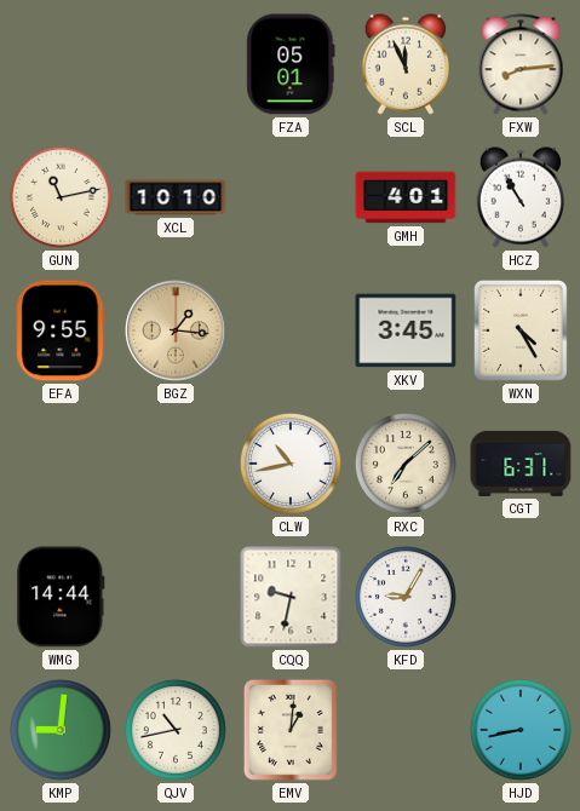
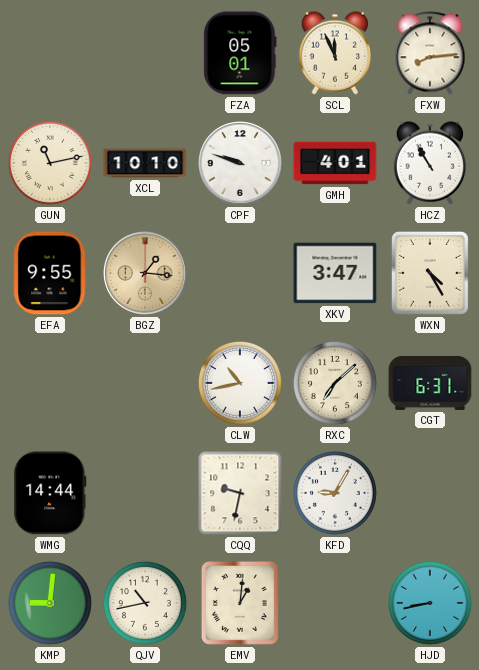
CPF: none -> 9:48 (240, 163)
XKV: 3:45 -> 3:47 (335, 273)
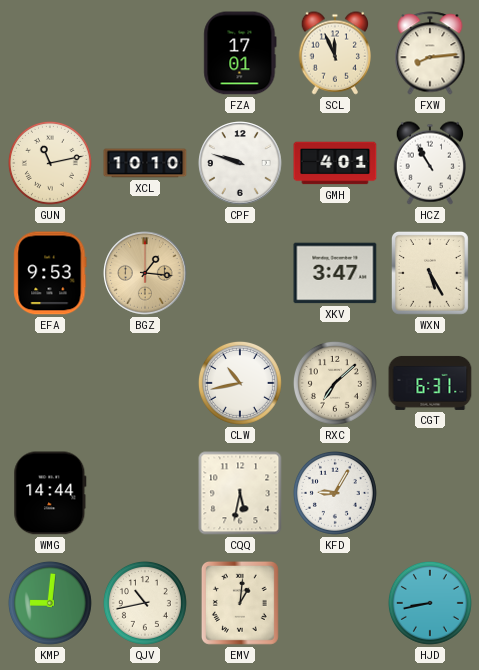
FZA: 05:01 -> 17:01 (240, 53)
EFA: 9:55 -> 9:53 (50, 273)
WXN: 4:25 -> 5:25 (430, 273)
CQQ: 9:32 -> 5:32 (240, 493)
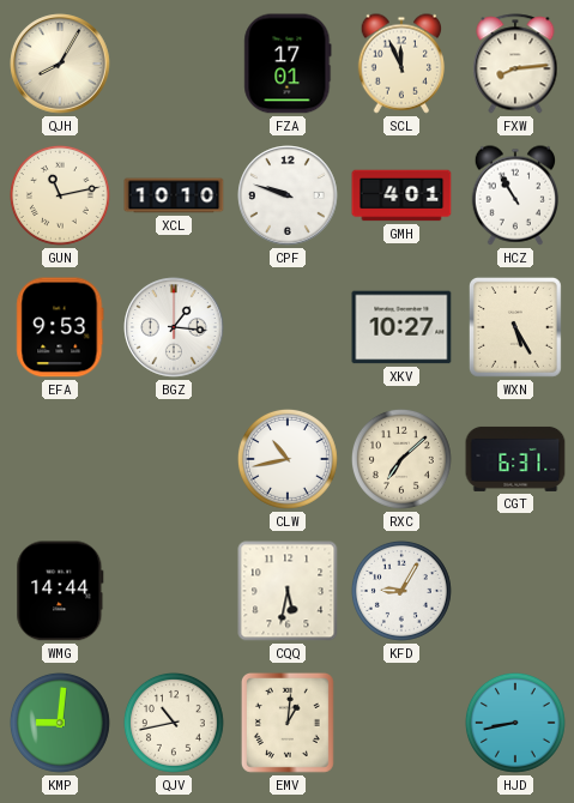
QJH: none -> 8:05 (60, 64)
BGZ dial: champagne -> white (174, 327)
XKV: 3:47 -> 10:27 (401, 327)
